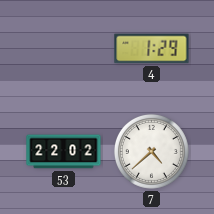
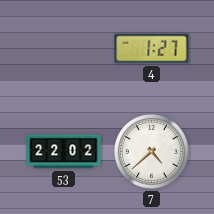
4: 1:29 -> 1:27 (152, 49)
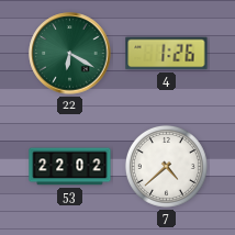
22: none -> 6:20 (70, 54)
4: 1:27 -> 1:26 (167, 54)
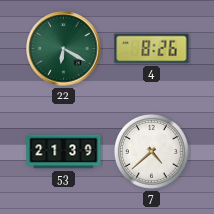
4: 1:26 -> 8:26 (152, 49)
53: 22:02 -> 21:39 (64, 152)
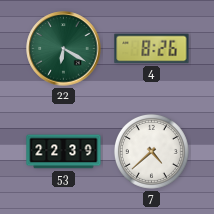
53: 21:39 -> 22:39 (64, 152)
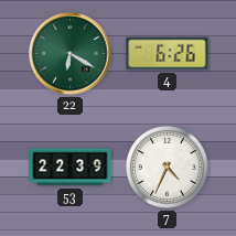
4: 8:26 -> 6:26 (168, 54)
7: 4:38 -> 4:34 (167, 167)
